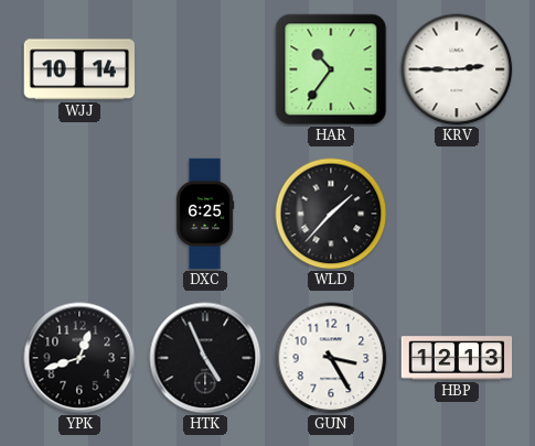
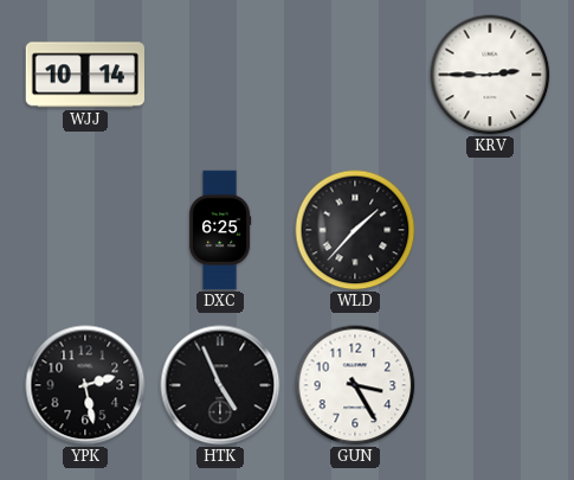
HAR: 10:36 -> none (331, 69)
YPK: 12:42 -> 2:28 (85, 385)
HBP: 12:13 -> none (457, 358)
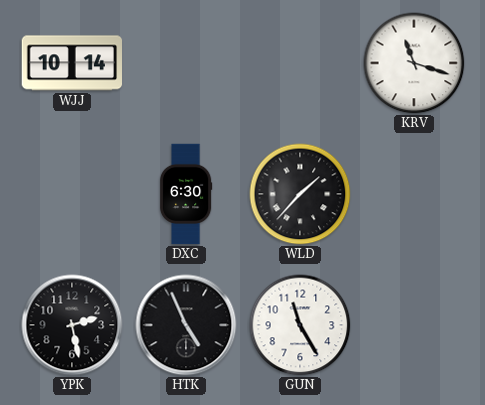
KRV: 2:45 -> 11:18 (414, 63)
DXC: 6:25 -> 6:30 (186, 194)
GUN: 3:25 -> 11:25 (300, 325)
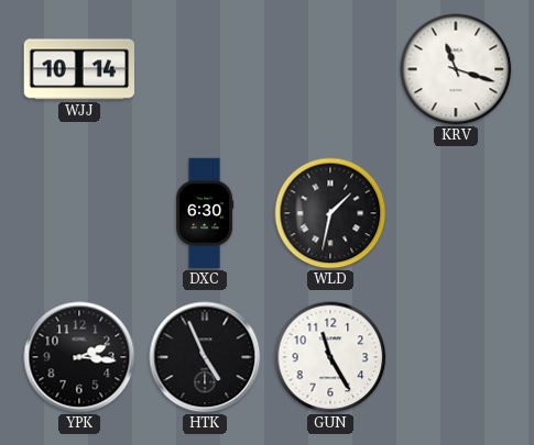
WLD: 1:37 -> 1:32 (330, 213)
YPK: 2:28 -> 2:16 (79, 357)
